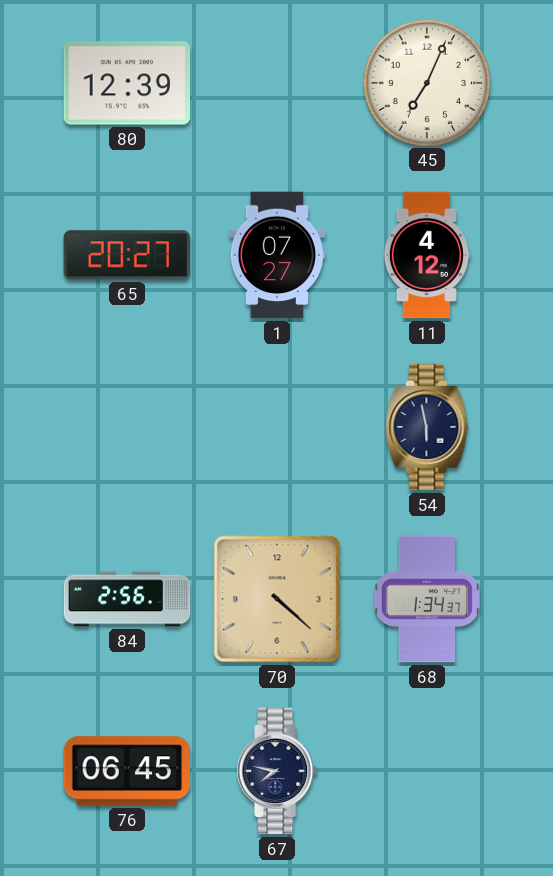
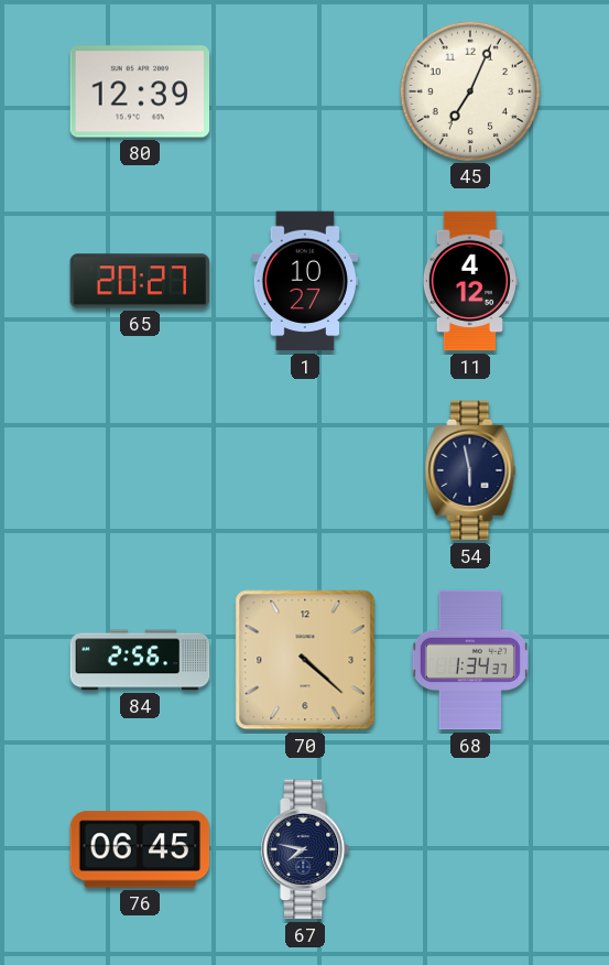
1: 07:27 -> 10:27 (304, 281)
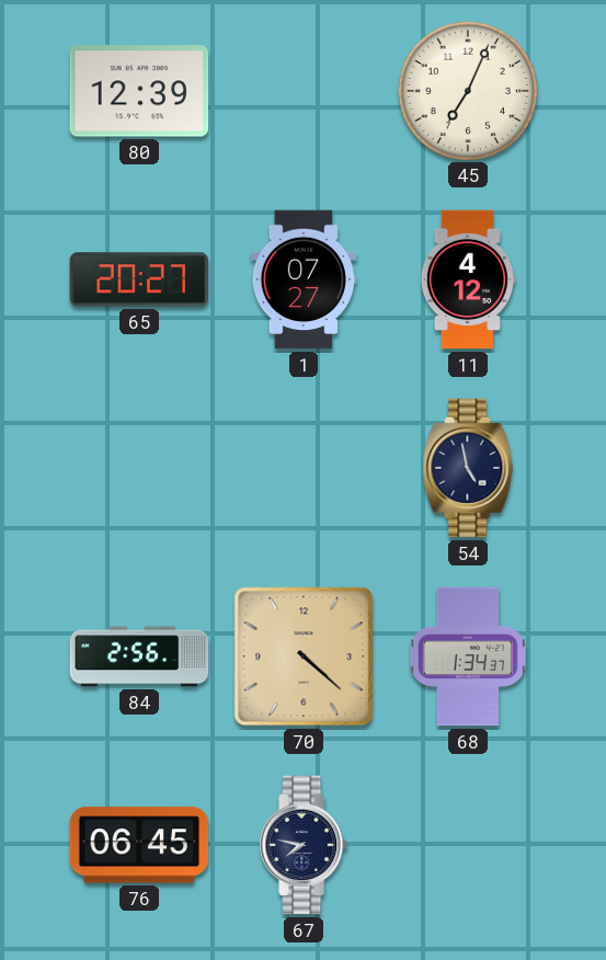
1: 10:27 -> 07:27 (302, 279)
54: 5:58 -> 4:58 (468, 468)
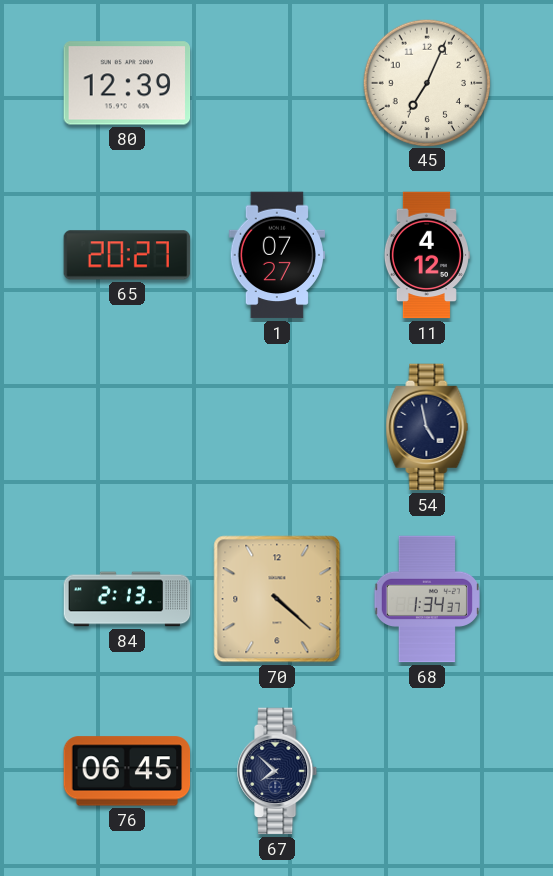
84: 2:56 -> 2:13 (127, 599)
67: 7:47 -> 7:52 (278, 771)
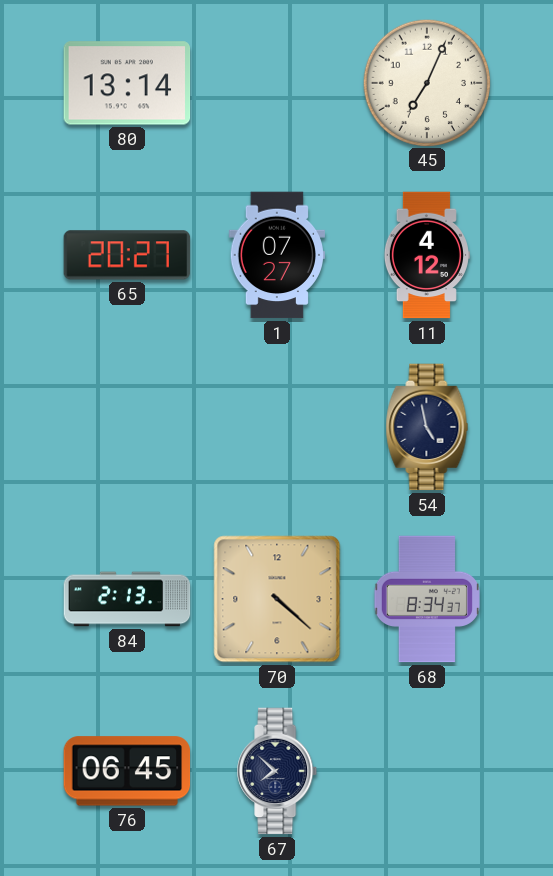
80: 12:39 -> 13:14 (127, 83)
68: 1:34 -> 8:34 (427, 599)
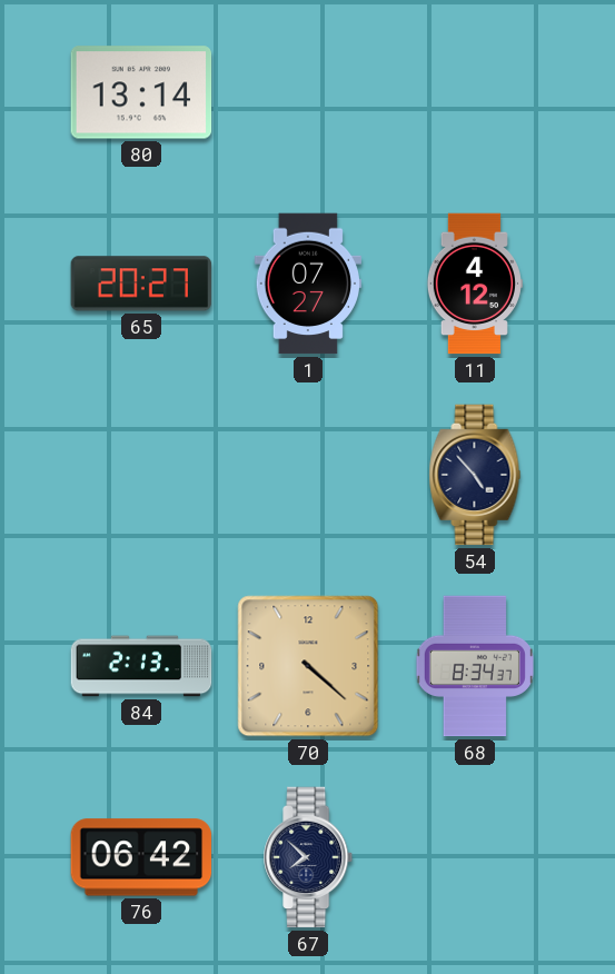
45: 7:04 -> none (426, 82)
54: 4:58 -> 4:53 (475, 475)
76: 06:45 -> 06:42 (141, 857)
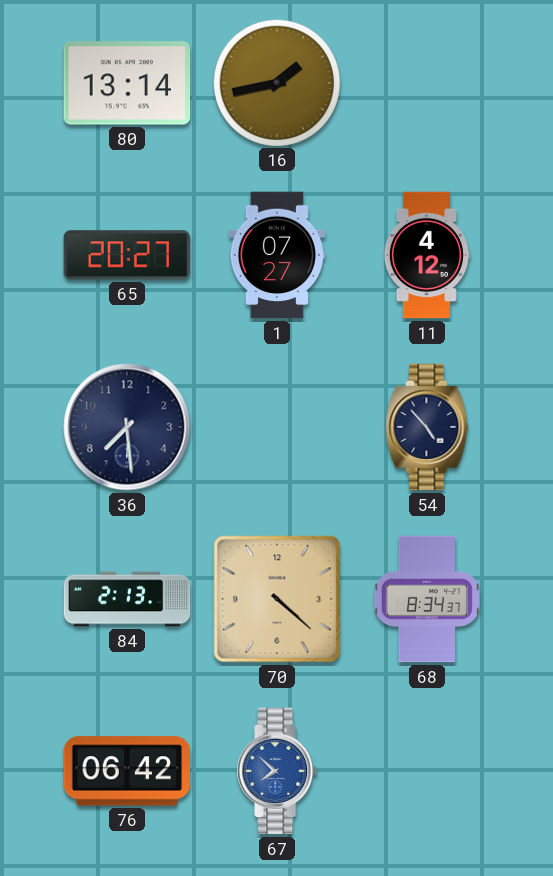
16: none -> 1:43 (276, 82)
36: none -> 7:29 (127, 427)
67 dial: navy -> blue (278, 771)
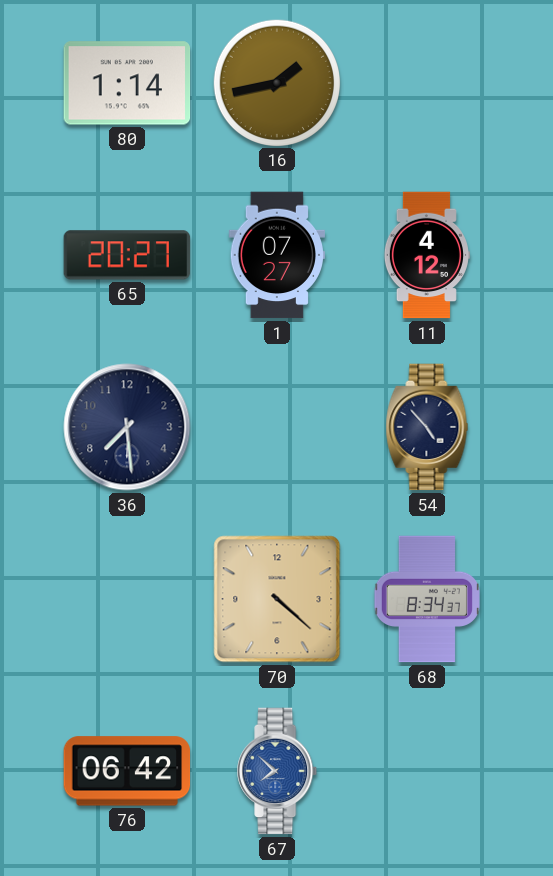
80: 13:14 -> 1:14 (127, 83)
84: 2:13 -> none (127, 599)
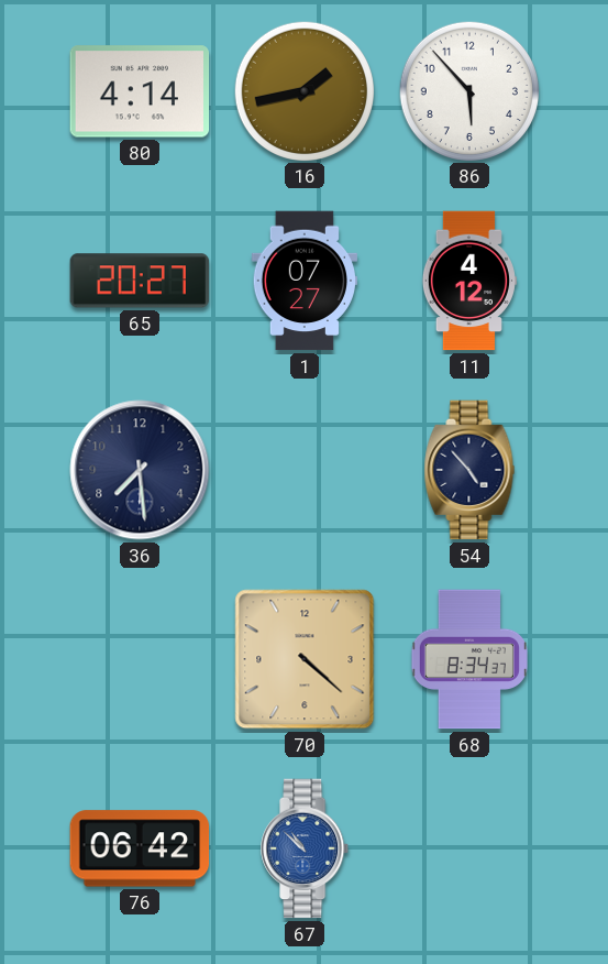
80: 1:14 -> 4:14 (140, 91)
86: none -> 5:53 (468, 90)
67: 7:52 -> 10:52 (306, 848)
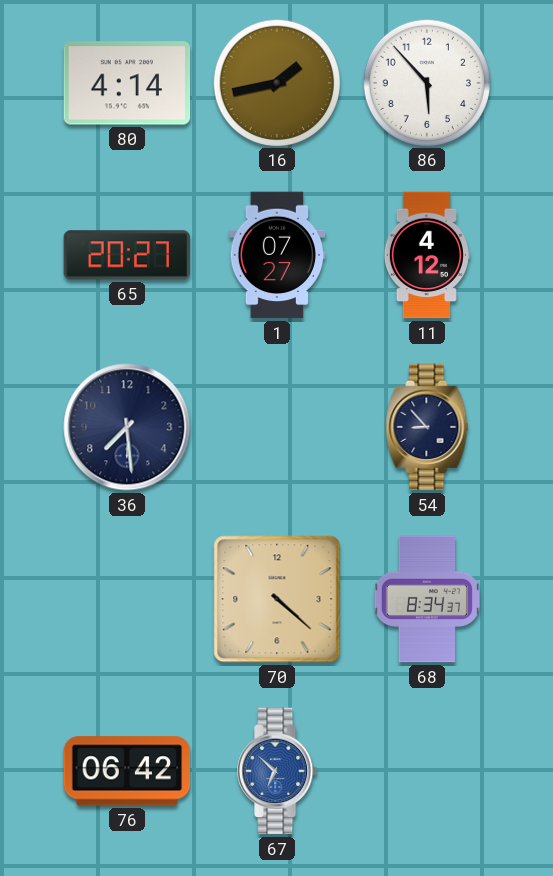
54: 4:53 -> 8:53 (427, 427)
67: 10:52 -> 6:52 (278, 771)
